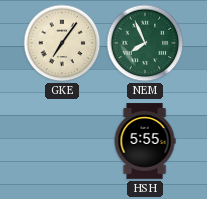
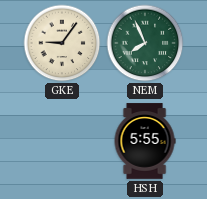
GKE: 7:06 -> 9:06 (62, 43)
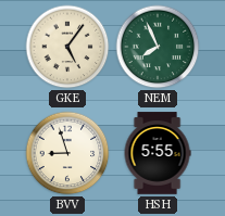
GKE: 9:06 -> 5:06 (67, 47)
BVV: none -> 8:57 (67, 153)
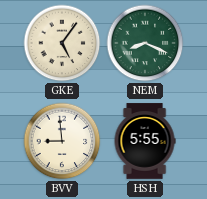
NEM: 7:56 -> 8:19 (145, 43)
BVV: 8:57 -> 8:59 (62, 141)
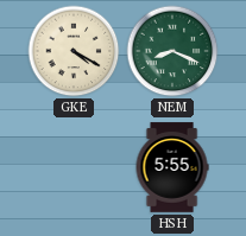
GKE: 5:06 -> 4:20 (74, 51)
BVV: 8:59 -> none (62, 141)
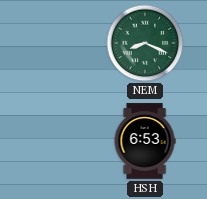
GKE: 4:20 -> none (74, 51)
HSH: 5:55 -> 6:53 (145, 141)
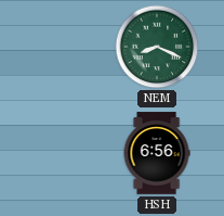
HSH: 6:53 -> 6:56 (157, 153)
